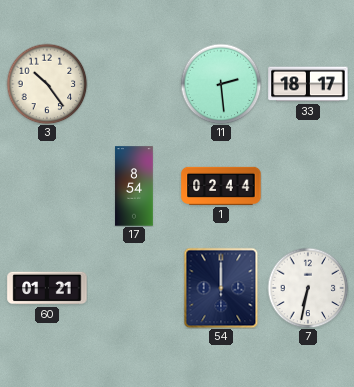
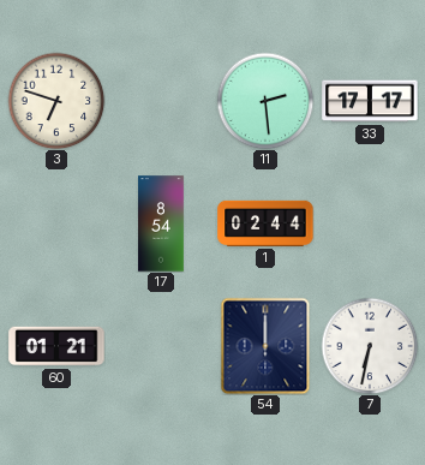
3: 10:24 -> 6:48 (56, 101)
33: 18:17 -> 17:17 (370, 101)
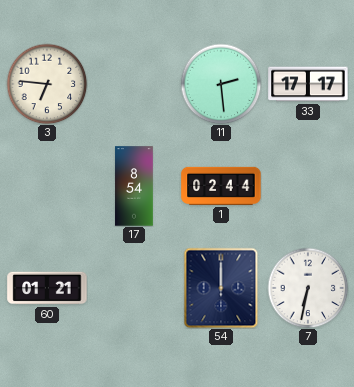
3: 6:48 -> 6:46 (47, 84)
